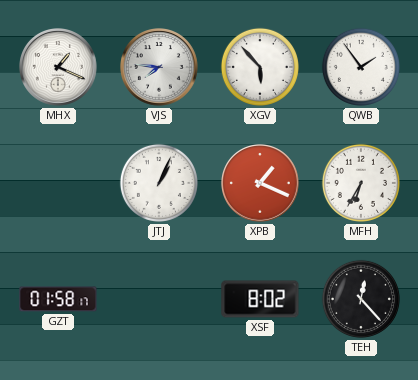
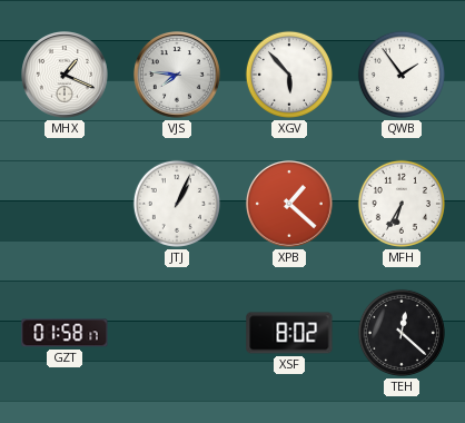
XPB: 1:19 -> 1:22 (290, 205)
TEH: 12:23 -> 12:22 (402, 333)
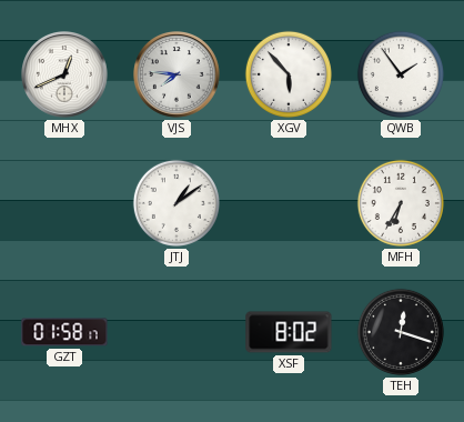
MHX: 1:19 -> 12:41 (65, 76)
JTJ: 1:04 -> 1:09 (176, 203)
XPB: 1:22 -> none (290, 205)
TEH: 12:22 -> 12:18 (401, 332)
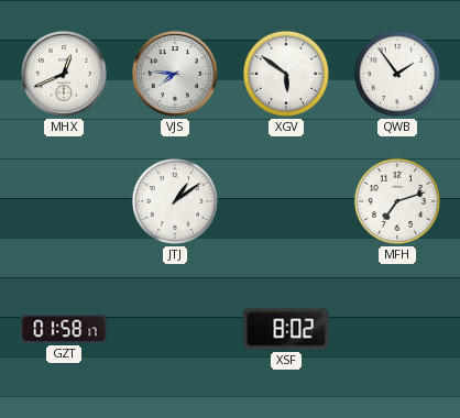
XGV: 5:53 -> 5:51 (286, 74)
MFH: 6:35 -> 7:12 (397, 201)
TEH: 12:18 -> none (401, 332)
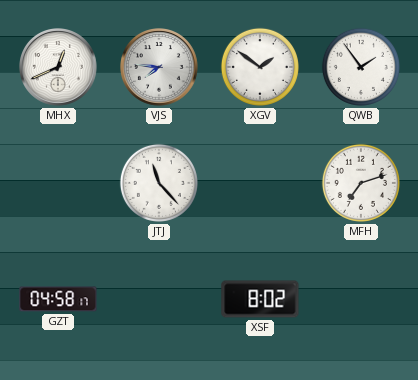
XGV: 5:51 -> 1:51 (260, 67)
JTJ: 1:09 -> 11:23 (159, 183)
GZT: 01:58 -> 04:58 (58, 299)
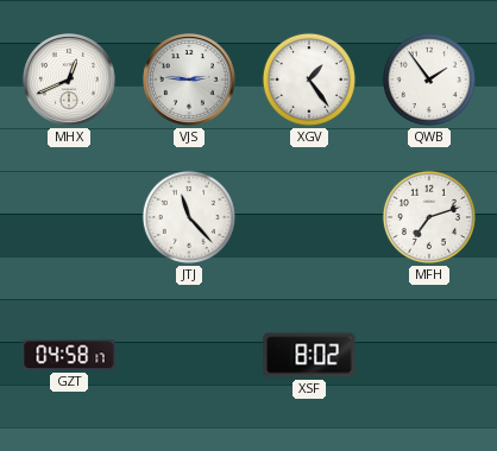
VJS: 7:46 -> 2:46 (190, 81)
XGV: 1:51 -> 1:24 (309, 80)
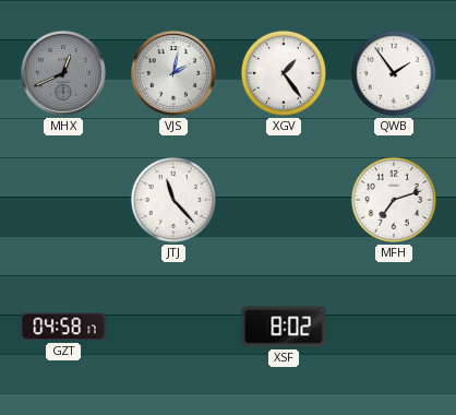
MHX dial: white -> grey (64, 74)
VJS: 2:46 -> 2:02 (175, 74)
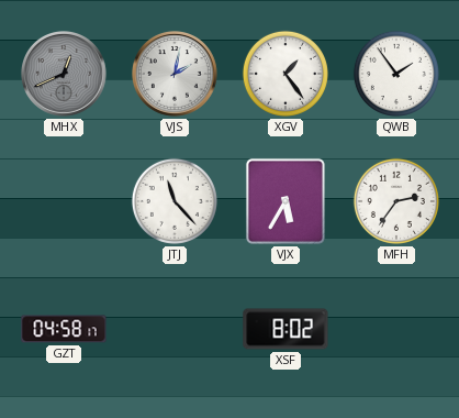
VJX: none -> 5:35 (286, 201)
MFH: 7:12 -> 2:36 (396, 201)
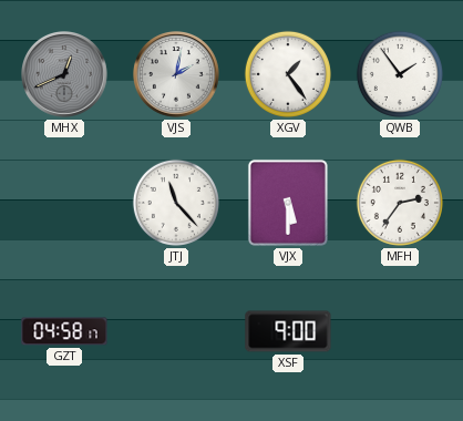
VJX: 5:35 -> 5:30 (288, 203)
XSF: 8:02 -> 9:00 (288, 331)
